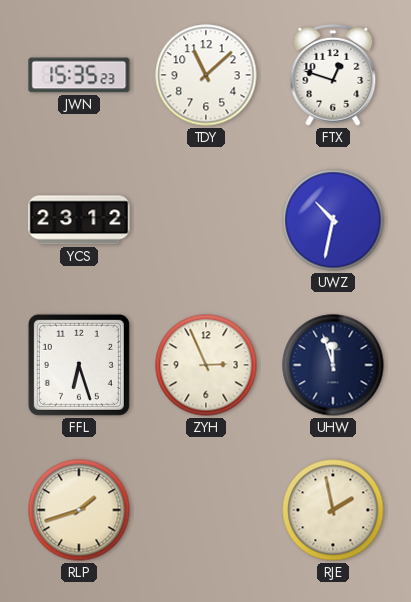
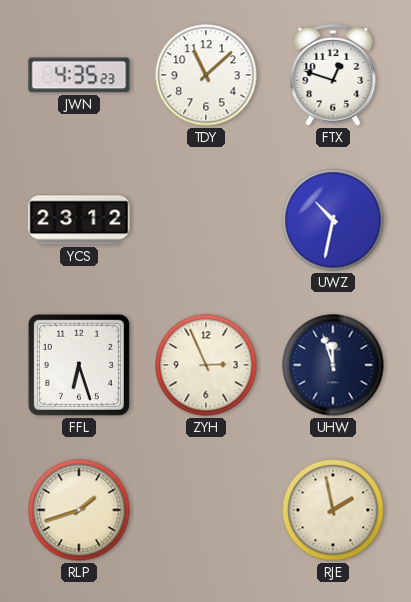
JWN: 15:35 -> 4:35 (79, 75)
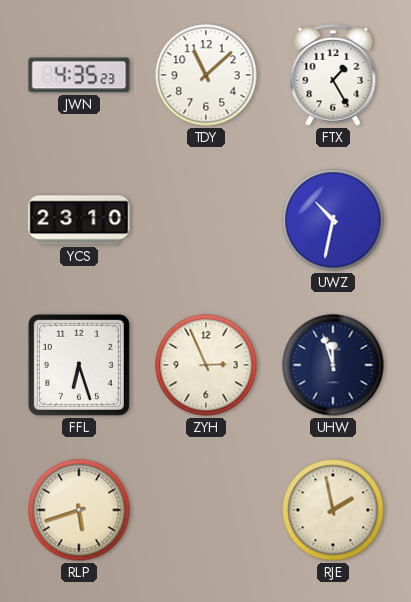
FTX: 12:48 -> 1:25 (333, 75)
YCS: 23:12 -> 23:10 (79, 220)
RLP: 1:42 -> 5:42 (79, 510)
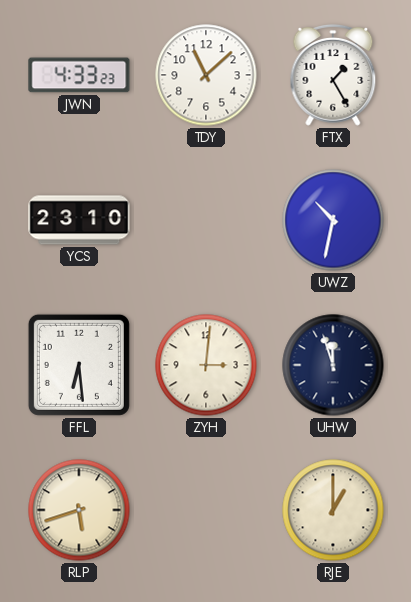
JWN: 4:35 -> 4:33 (79, 75)
FFL: 6:27 -> 6:29 (79, 365)
ZYH: 2:56 -> 3:01 (206, 365)
RJE: 1:58 -> 1:00 (333, 510)
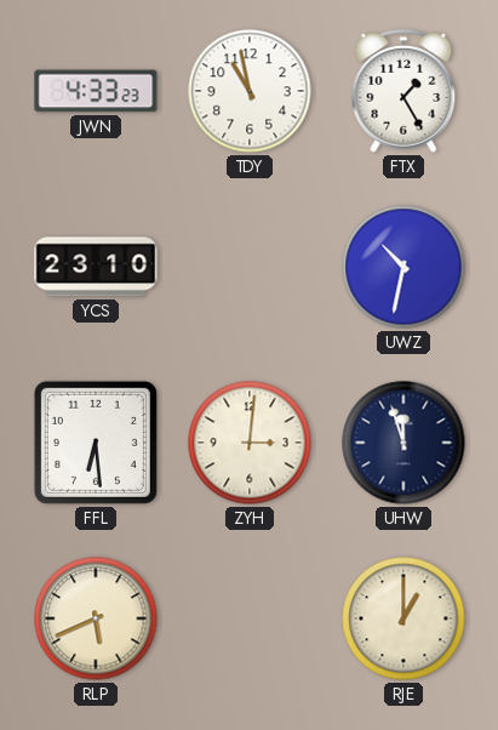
TDY: 11:08 -> 10:58 (250, 91)
RLP: 5:42 -> 5:41 (96, 618)
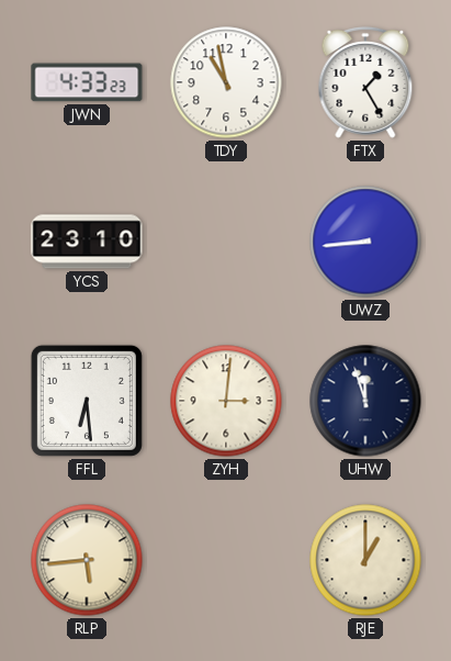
UWZ: 10:32 -> 8:44 (365, 242)
RLP: 5:41 -> 5:44 (87, 560)
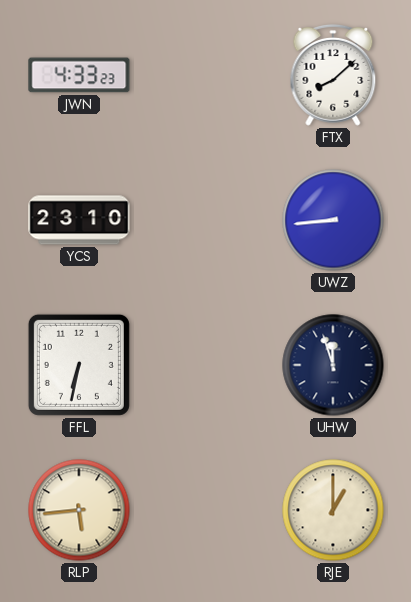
TDY: 10:58 -> none (226, 82)
FTX: 1:25 -> 8:08 (333, 75)
FFL: 6:29 -> 6:32 (79, 365)
ZYH: 3:01 -> none (226, 401)
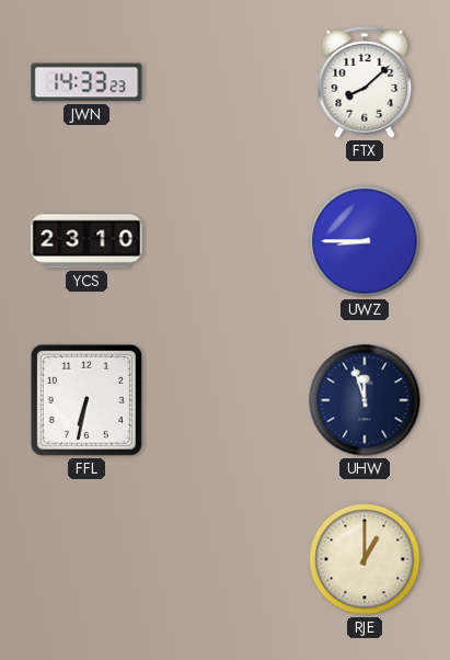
JWN: 4:33 -> 14:33 (86, 82)
UWZ: 8:44 -> 8:45 (365, 241)
RLP: 5:44 -> none (79, 510)
